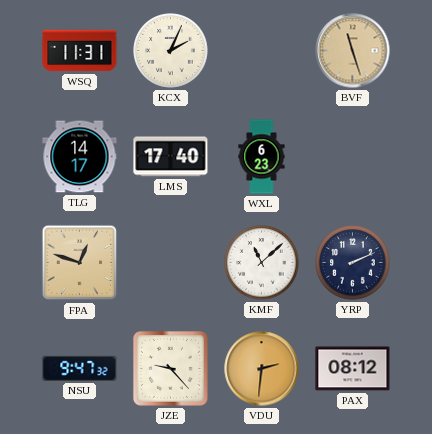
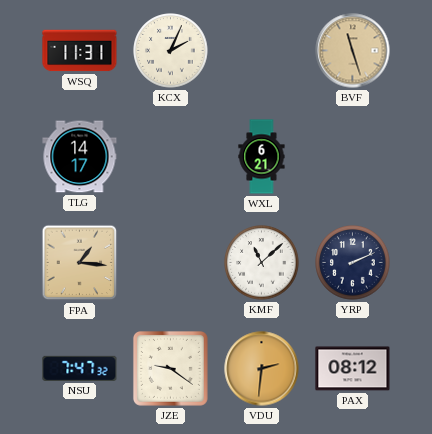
LMS: 17:40 -> none (171, 157)
WXL: 6:23 -> 6:21 (262, 157)
FPA: 12:48 -> 1:16 (80, 263)
NSU: 9:47 -> 7:47 (80, 368)
JZE: 9:23 -> 9:21 (170, 368)
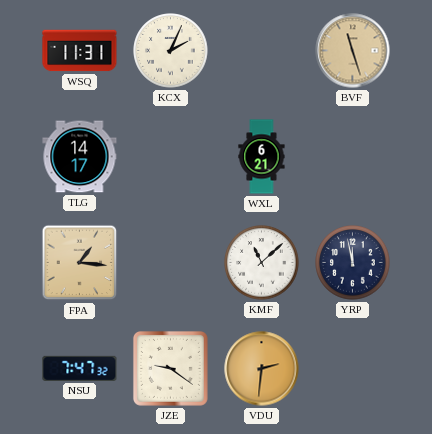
YRP: 2:11 -> 11:58 (353, 263)
PAX: 08:12 -> none (353, 369)
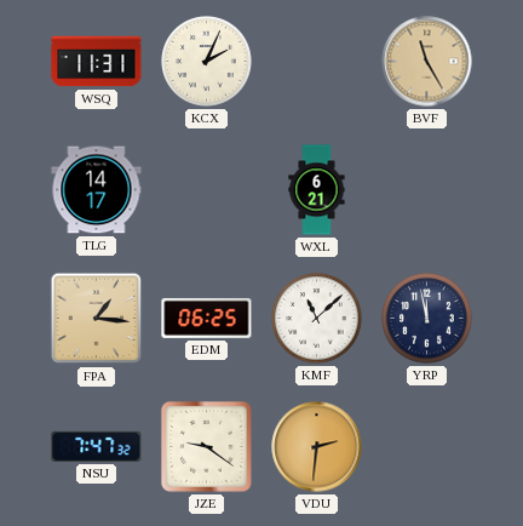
BVF: 11:27 -> 11:25 (427, 62)
EDM: none -> 06:25 (207, 318)
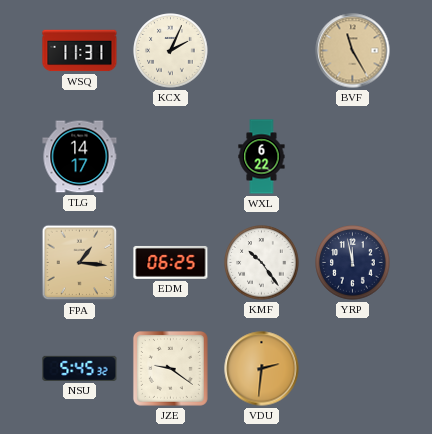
WXL: 6:21 -> 6:22 (262, 157)
KMF: 11:08 -> 10:24 (262, 263)
NSU: 7:47 -> 5:45 (80, 368)
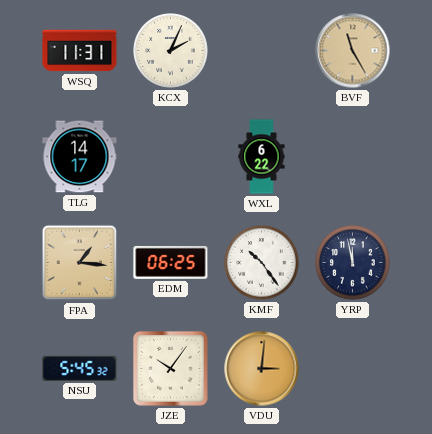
JZE: 9:21 -> 10:06 (170, 368)
VDU: 2:31 -> 3:01 (262, 369)
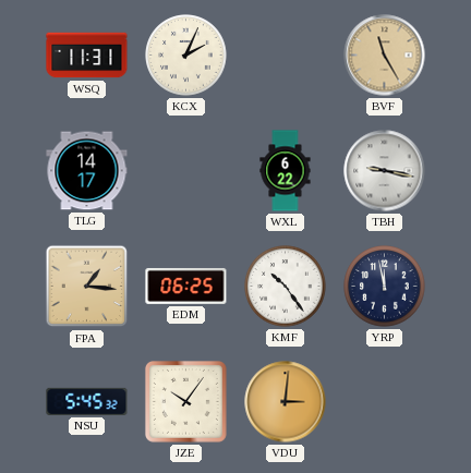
TBH: none -> 9:17 (385, 171)
